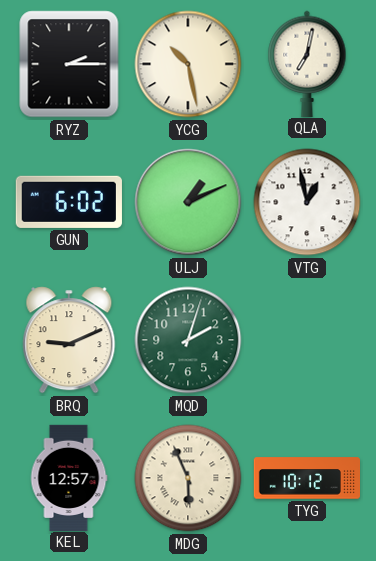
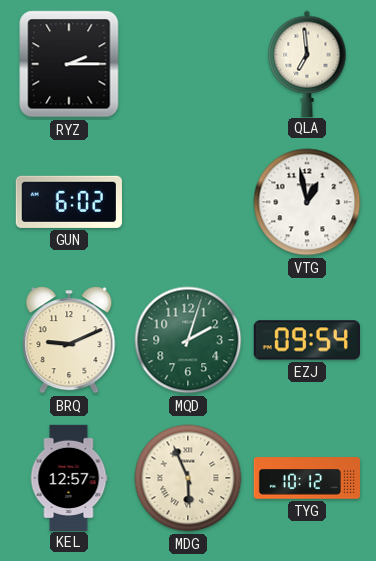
YCG: 10:28 -> none (188, 64)
QLA: 7:02 -> 6:59 (307, 63)
ULJ: 1:11 -> none (188, 202)
EZJ: none -> 09:54 (307, 340)
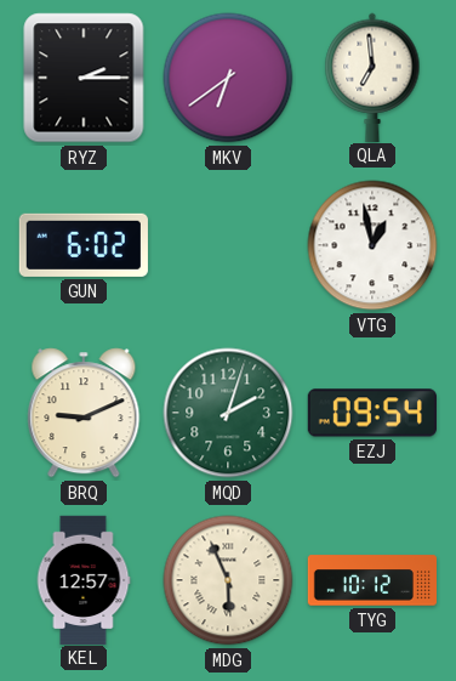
MKV: none -> 6:39 (228, 78)
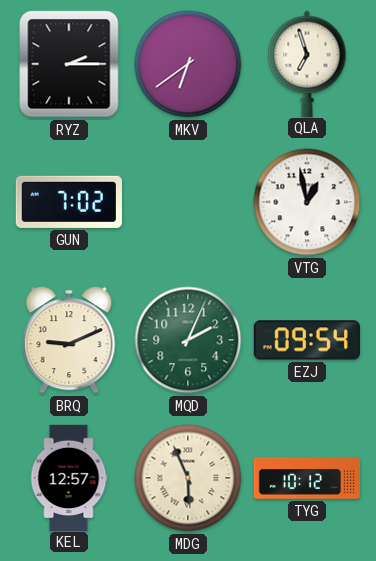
QLA: 6:59 -> 6:57 (307, 63)
GUN: 6:02 -> 7:02 (69, 202)
MQD: 2:03 -> 2:04 (188, 340)
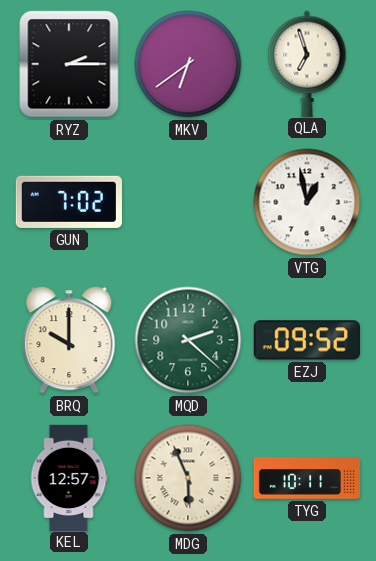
BRQ: 9:11 -> 10:00 (69, 340)
MQD: 2:04 -> 2:22 (188, 340)
EZJ: 09:54 -> 09:52 (307, 340)
TYG: 10:12 -> 10:11 (306, 478)
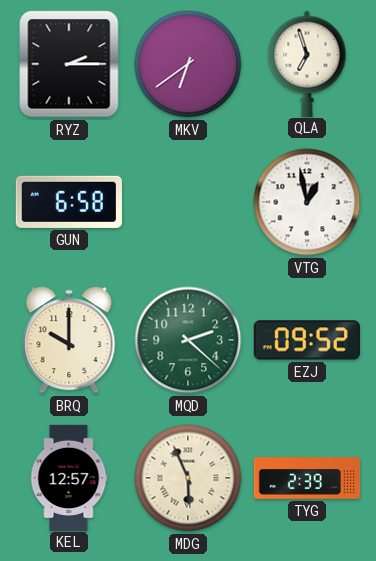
GUN: 7:02 -> 6:58 (69, 202)
TYG: 10:11 -> 2:39 (306, 478)
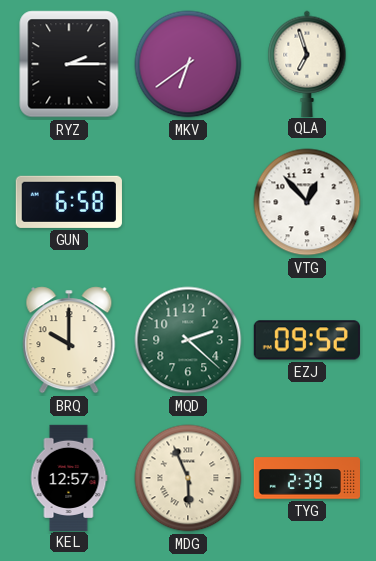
VTG: 12:58 -> 12:53 (307, 202)
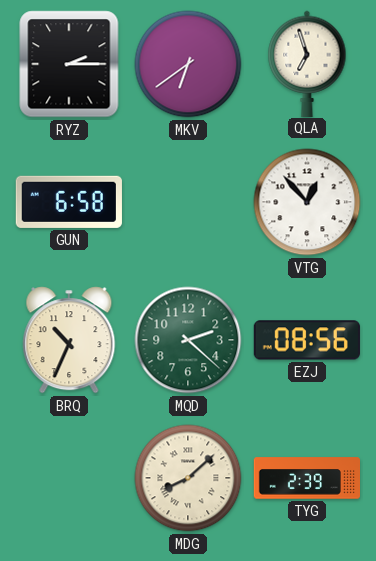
BRQ: 10:00 -> 10:34 (69, 340)
EZJ: 09:52 -> 08:56 (307, 340)
KEL: 12:57 -> none (69, 477)
MDG: 5:56 -> 8:08 (188, 478)
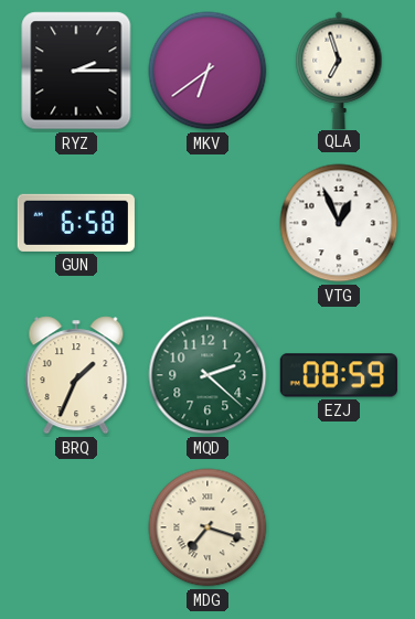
VTG: 12:53 -> 12:56 (339, 223)
BRQ: 10:34 -> 1:34 (76, 375)
EZJ: 08:56 -> 08:59 (339, 375)
MDG: 8:08 -> 7:18 (208, 527)
TYG: 2:39 -> none (306, 478)
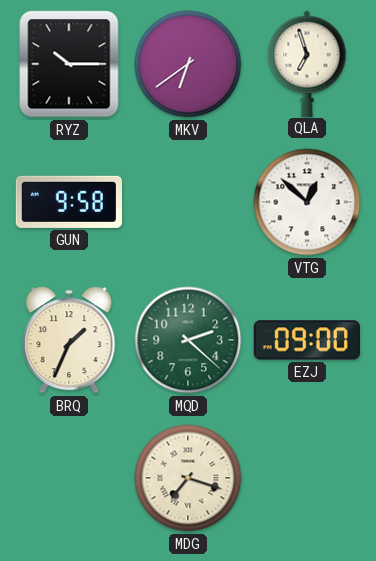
RYZ: 2:15 -> 10:15 (69, 64)
GUN: 6:58 -> 9:58 (69, 202)
VTG: 12:56 -> 12:52 (307, 202)
EZJ: 08:59 -> 09:00 (307, 340)
